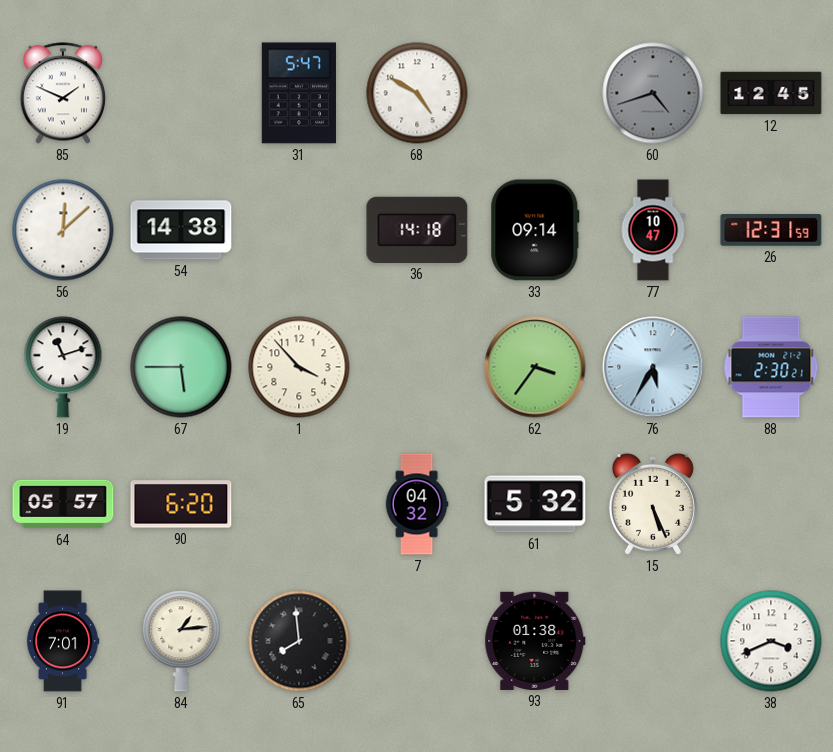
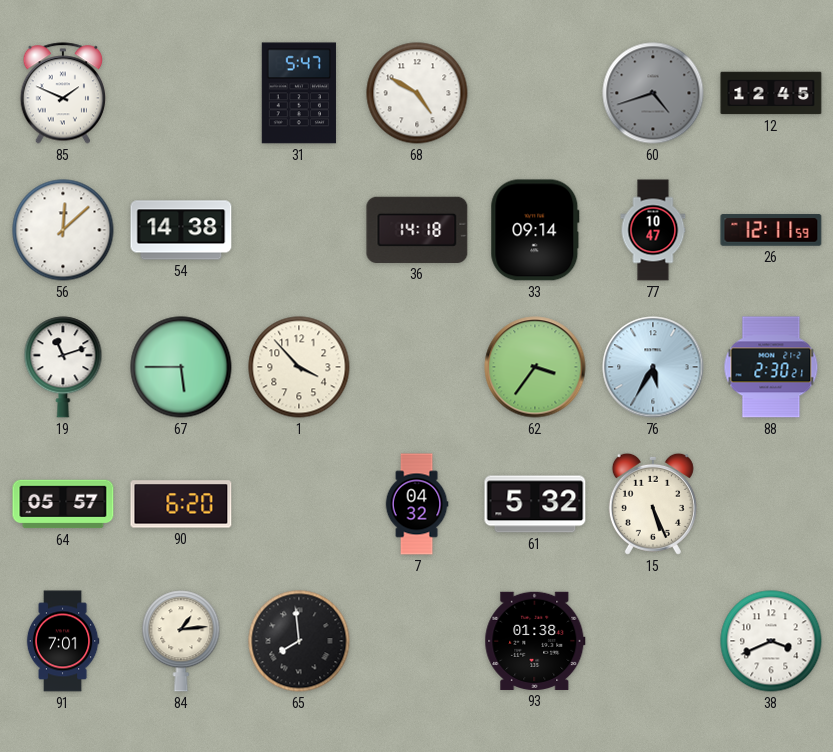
26: 12:31 -> 12:11 (771, 230)
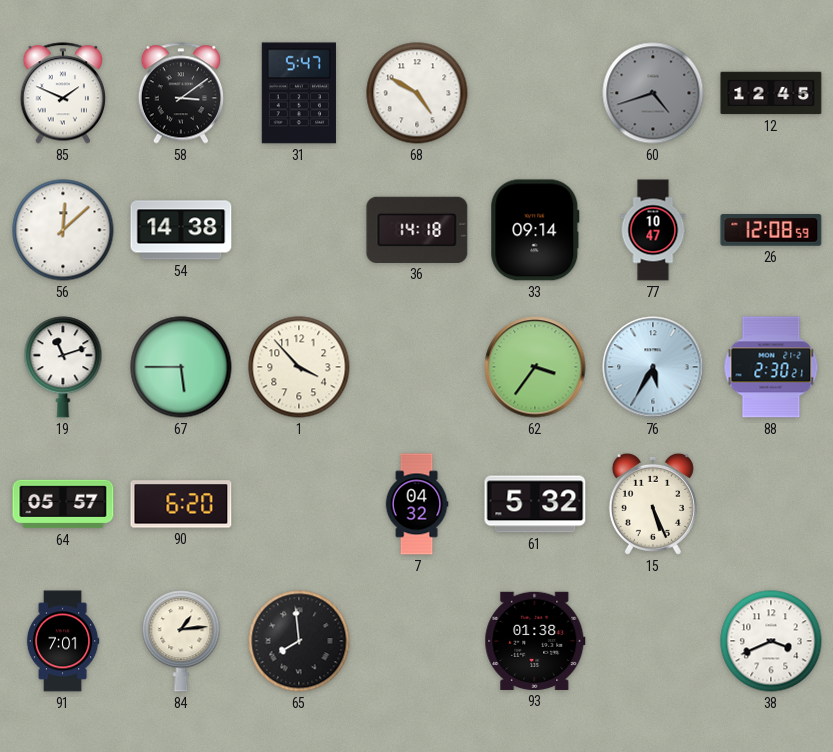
58: none -> 3:09 (181, 93)
26: 12:11 -> 12:08 (771, 230)
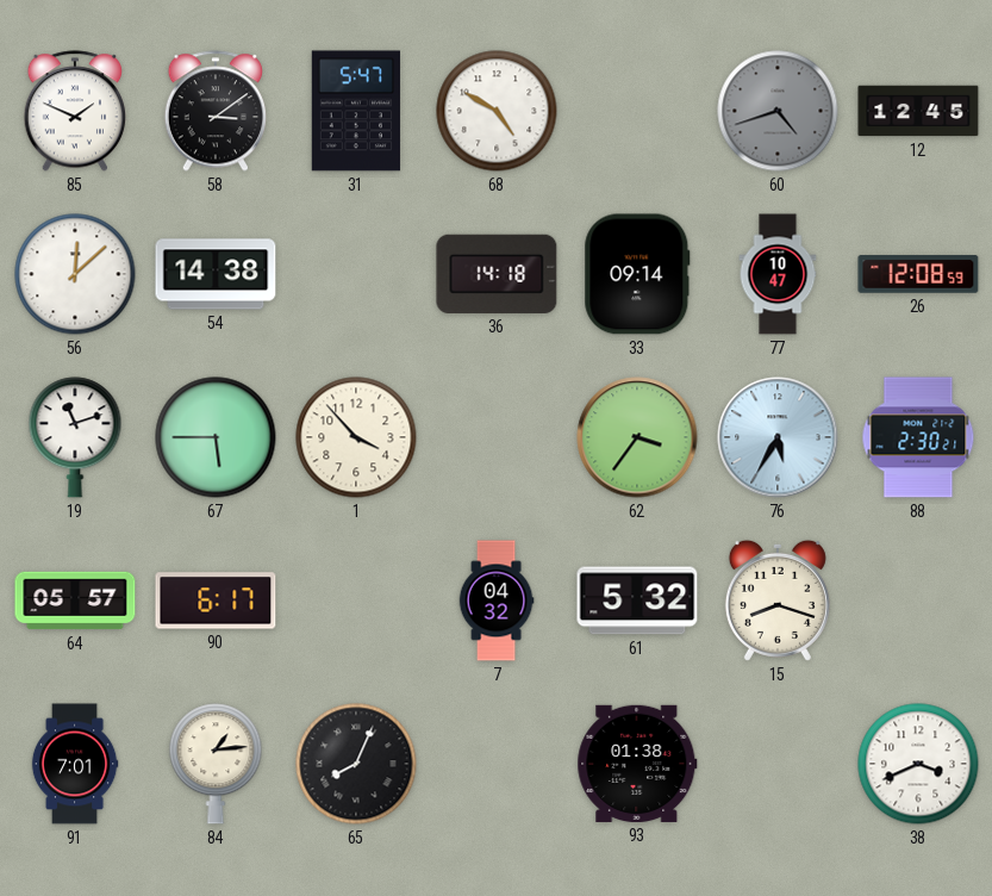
90: 6:20 -> 6:17 (216, 601)
15: 5:26 -> 8:18 (778, 601)
65: 7:59 -> 8:04 (356, 764)
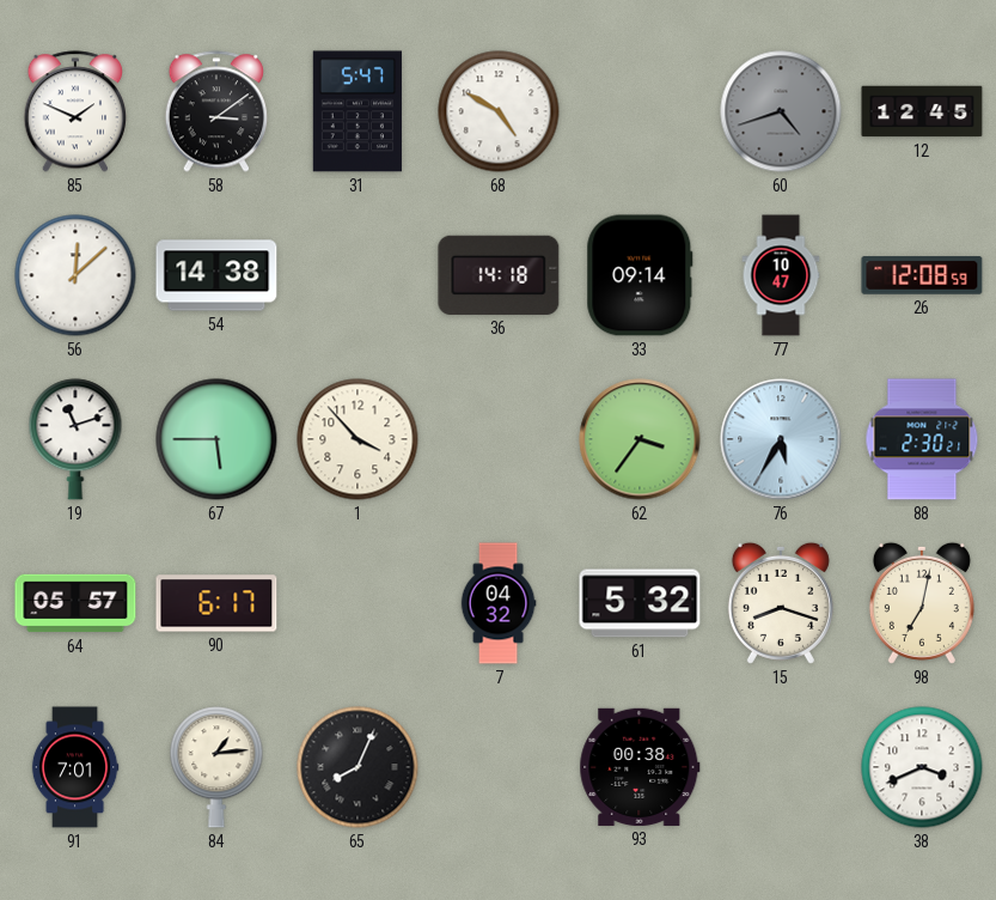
98: none -> 7:02 (922, 603)
93: 01:38 -> 00:38 (640, 767)
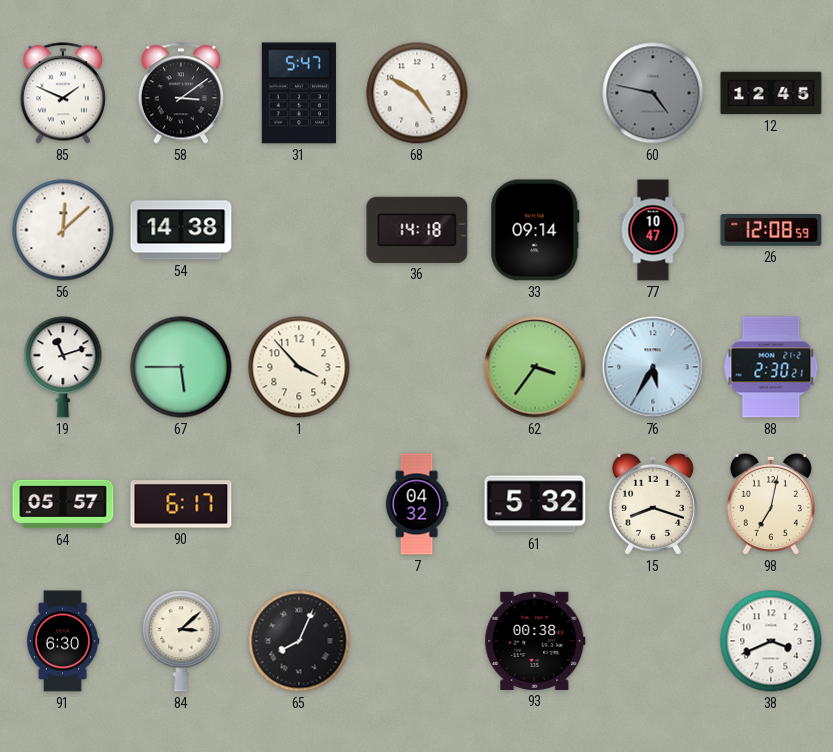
60: 4:42 -> 4:47 (653, 93)
91: 7:01 -> 6:30 (63, 641)
84: 1:14 -> 3:08 (181, 641)
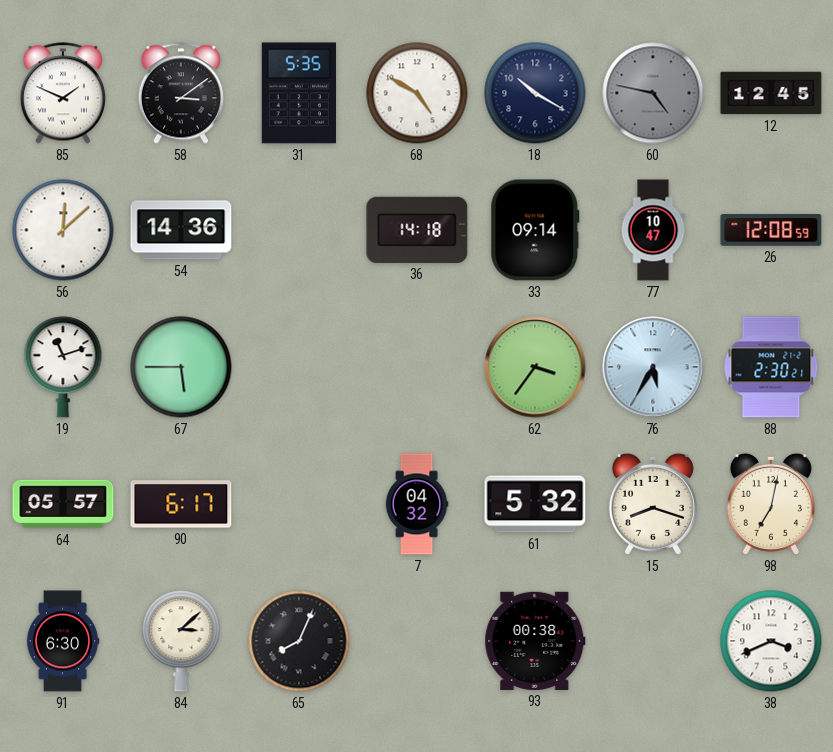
31: 5:47 -> 5:35 (298, 93)
18: none -> 10:20 (535, 93)
54: 14:38 -> 14:36 (181, 230)
1: 3:53 -> none (299, 367)
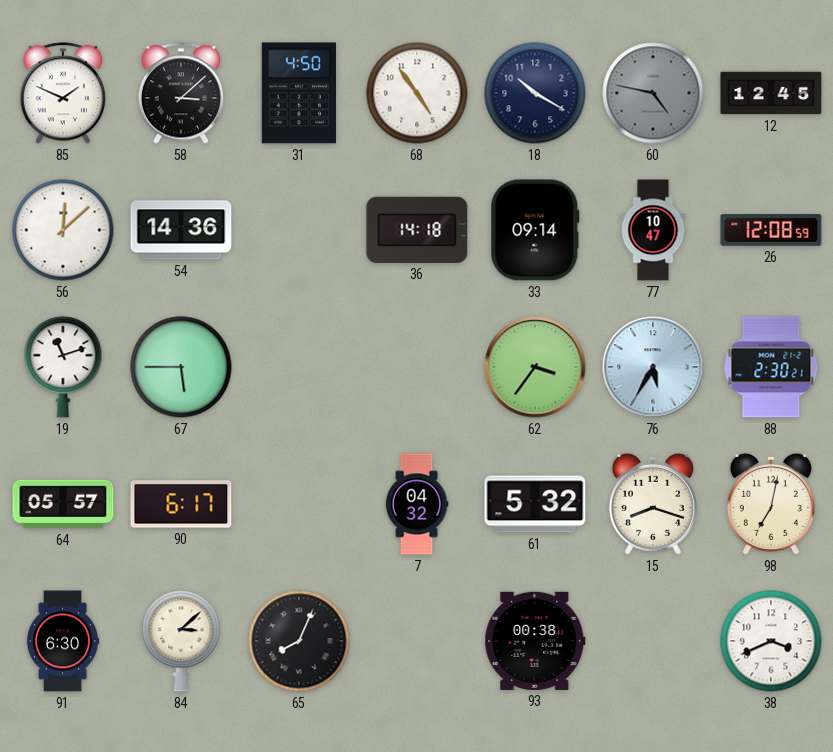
58: 3:09 -> 3:08 (181, 93)
31: 5:35 -> 4:50 (298, 93)
68: 4:50 -> 4:54 (417, 93)
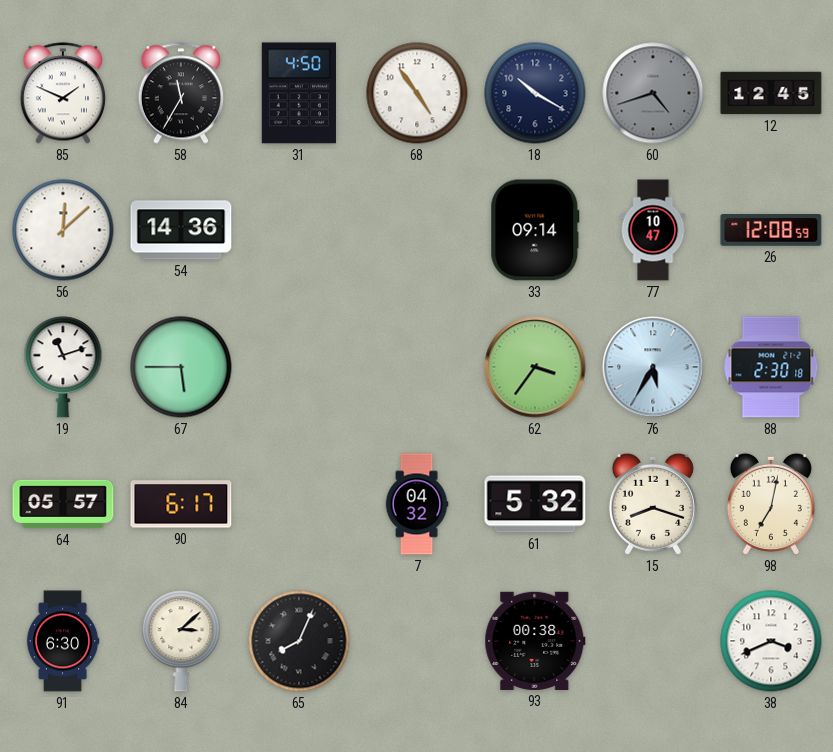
58: 3:08 -> 11:35 (181, 93)
60: 4:47 -> 4:42 (653, 93)
36: 14:18 -> none (417, 230)
88: 2:30:21 -> 2:30:18 (771, 367)
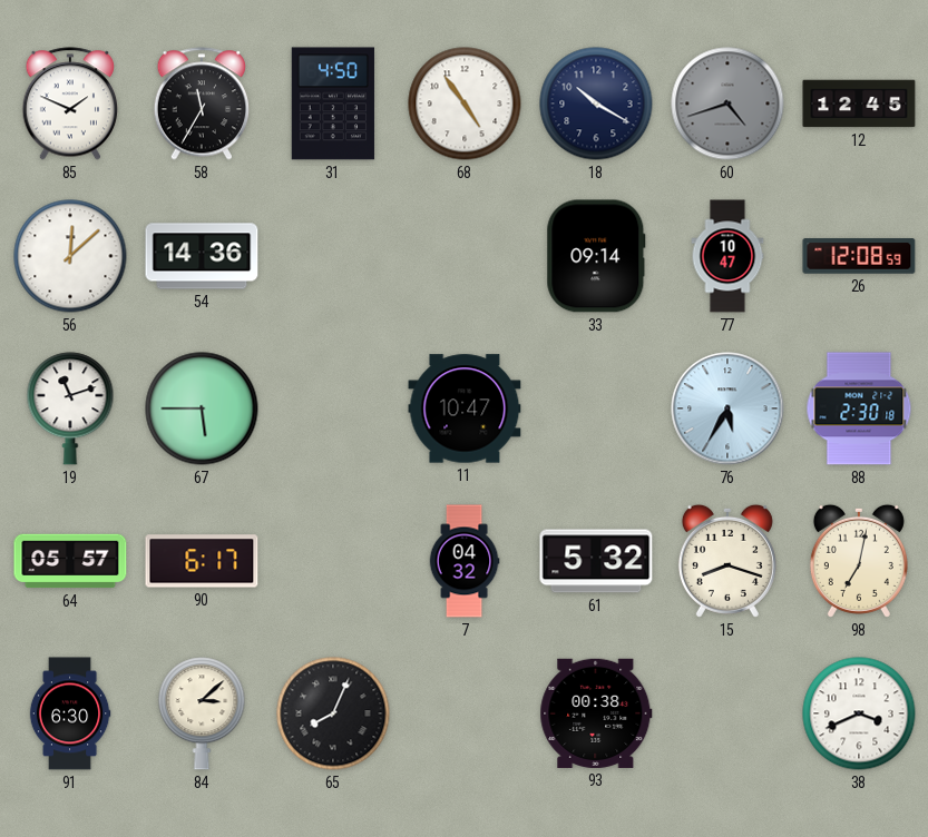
11: none -> 10:47 (465, 408)
62: 3:36 -> none (535, 367)
